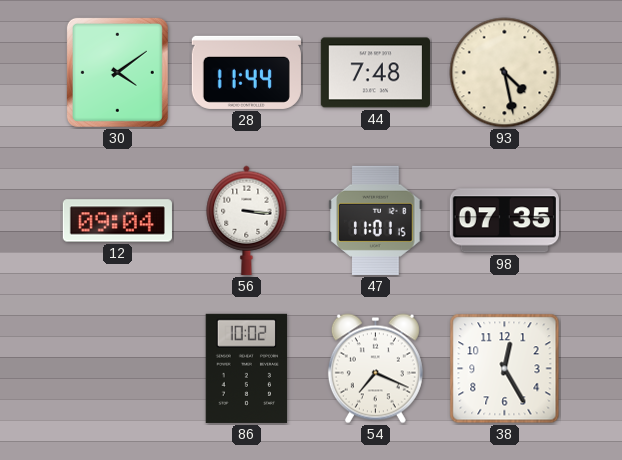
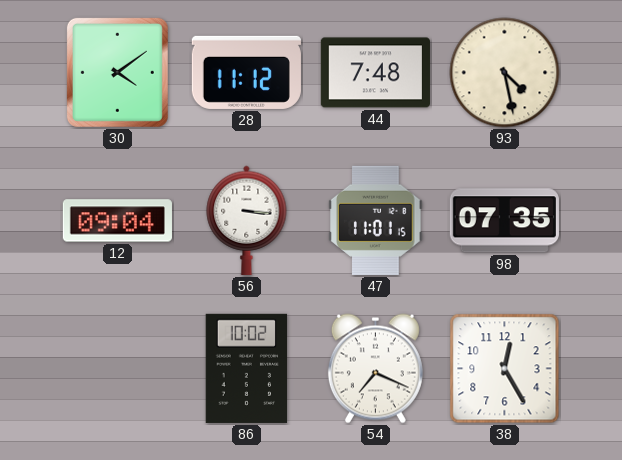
28: 11:44 -> 11:12 (246, 72)
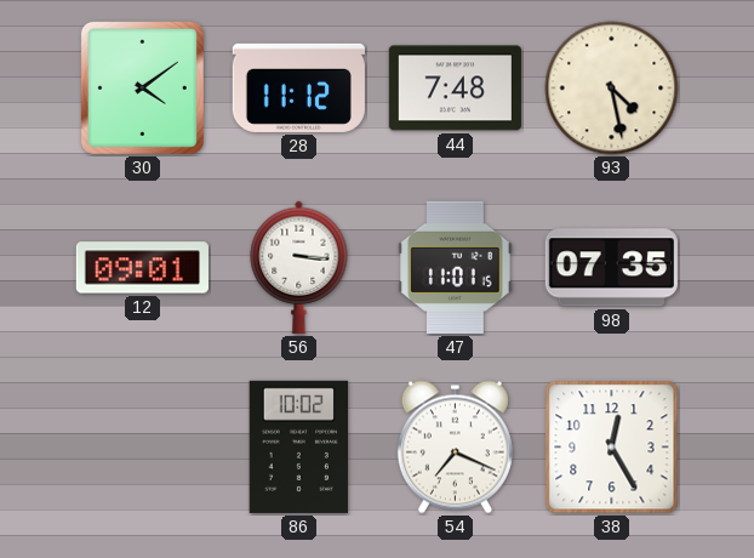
12: 09:04 -> 09:01 (142, 268)
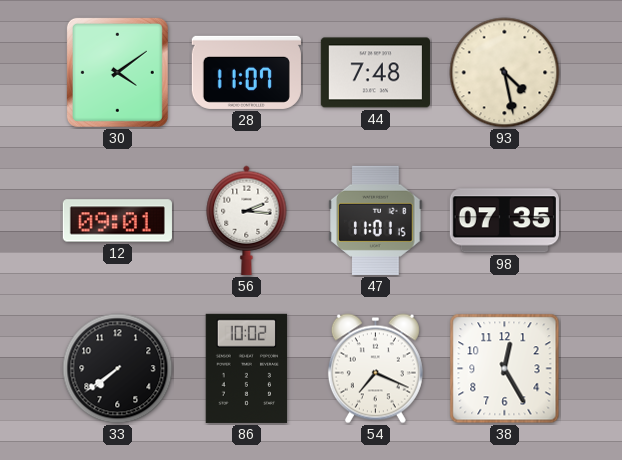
28: 11:12 -> 11:07 (246, 72)
56: 3:16 -> 2:16 (247, 220)
33: none -> 7:39 (118, 369)
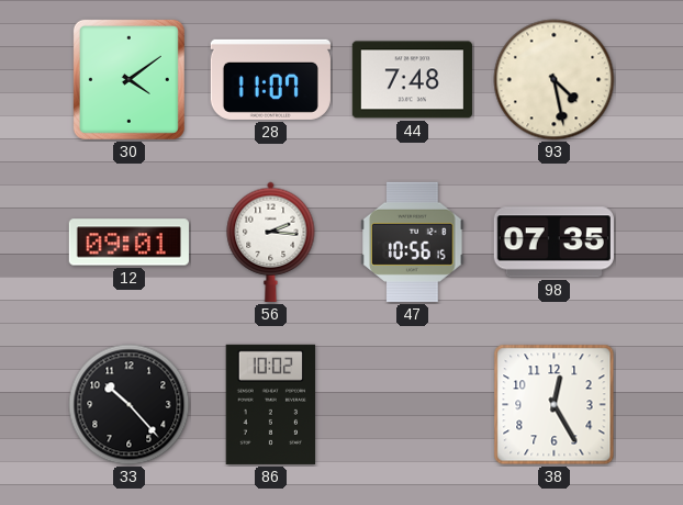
47: 11:01 -> 10:56 (413, 242)
33: 7:39 -> 10:23 (130, 405)
54: 7:19 -> none (375, 369)
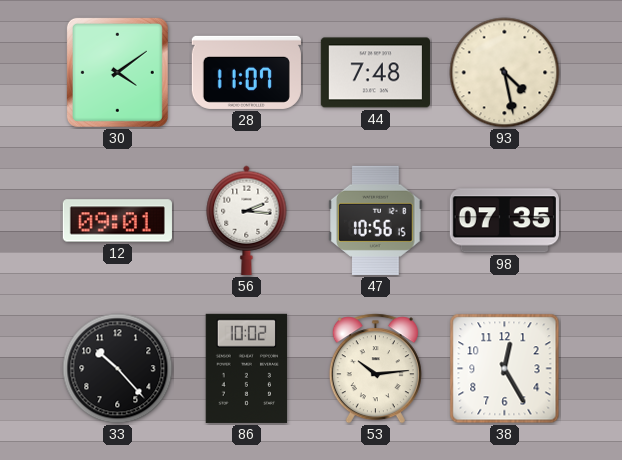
53: none -> 10:14 (375, 369)
